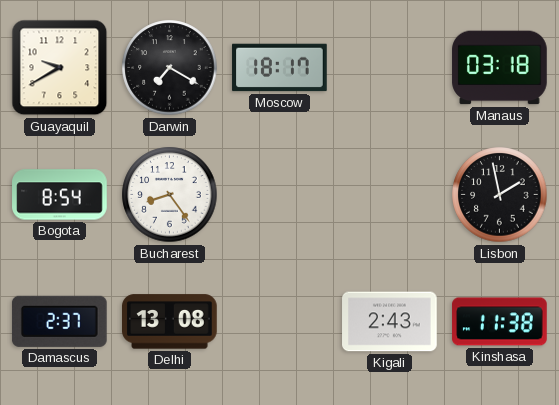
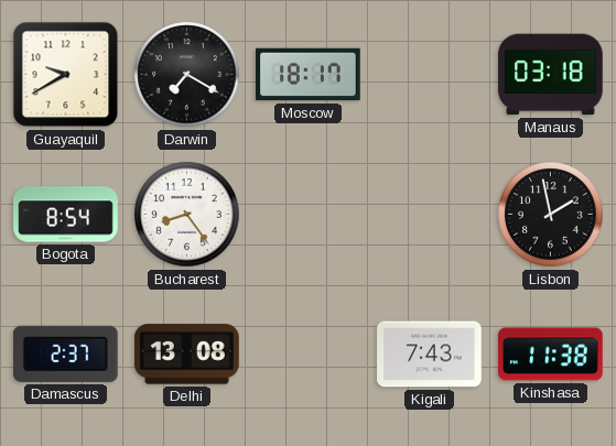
Kigali: 2:43 -> 7:43 (430, 355)
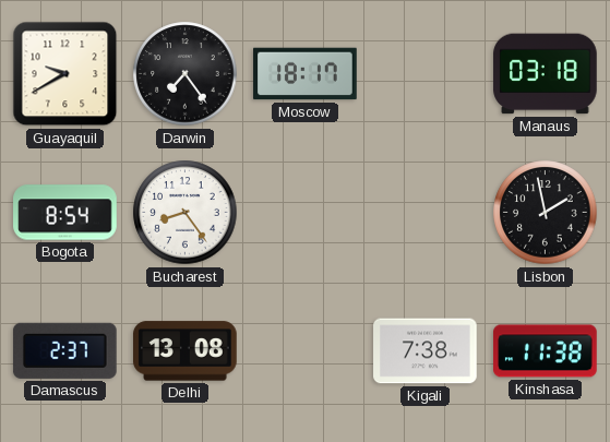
Darwin: 7:20 -> 7:24 (186, 74)
Kigali: 7:43 -> 7:38 (426, 351)
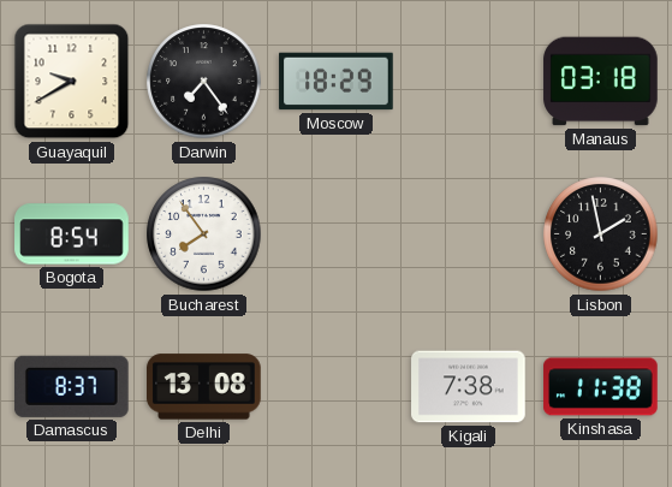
Moscow: 18:17 -> 18:29 (337, 82)
Bucharest: 8:24 -> 7:54 (204, 234)
Damascus: 2:37 -> 8:37 (71, 386)
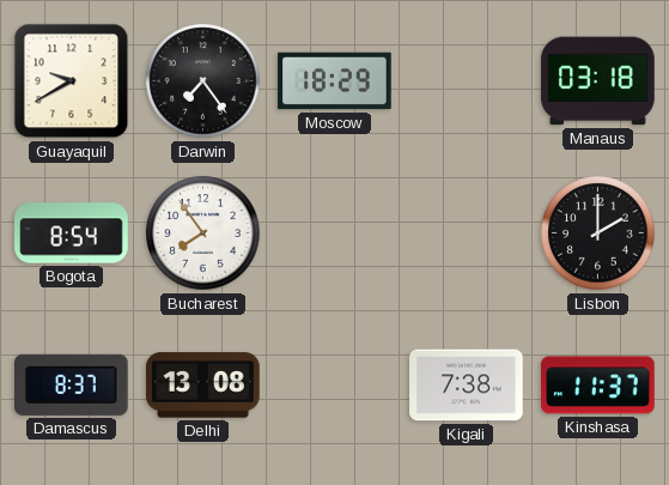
Lisbon: 1:58 -> 2:00 (598, 234)
Kinshasa: 11:38 -> 11:37 (598, 386)
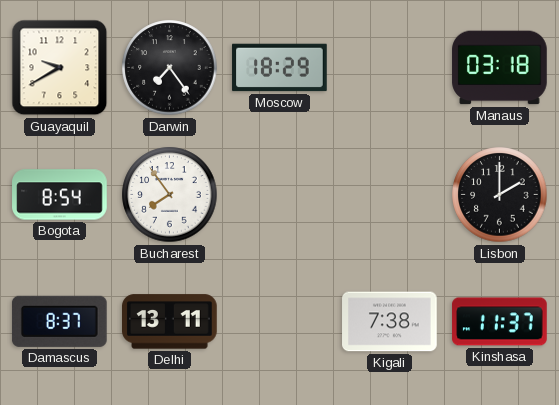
Delhi: 13:08 -> 13:11 (170, 322)
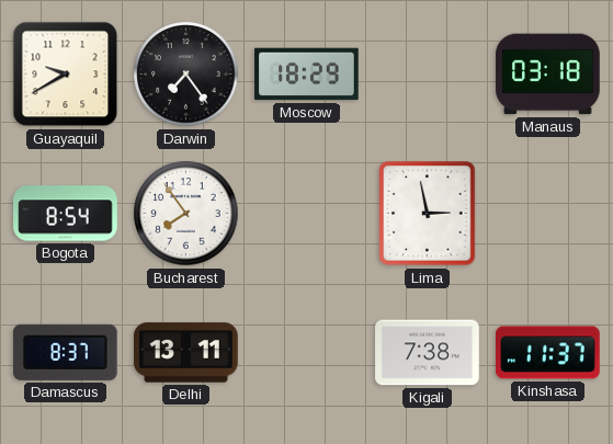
Lima: none -> 2:58 (428, 214)
Lisbon: 2:00 -> none (500, 195)
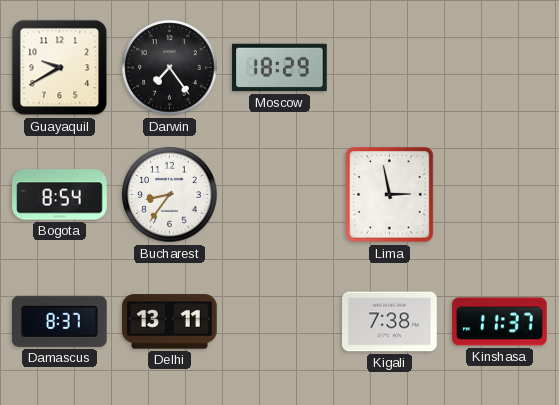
Manaus: 03:18 -> none (548, 75)
Bucharest: 7:54 -> 8:36 (170, 195)
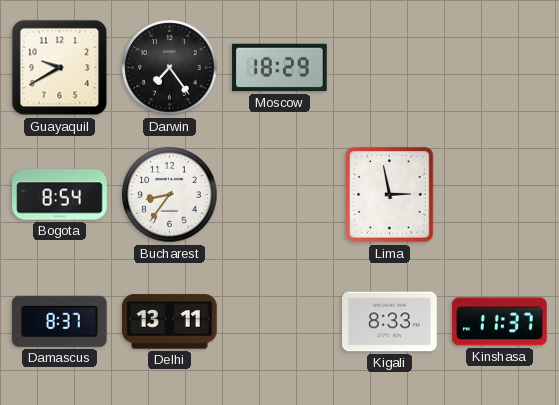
Kigali: 7:38 -> 8:33 (390, 322)
